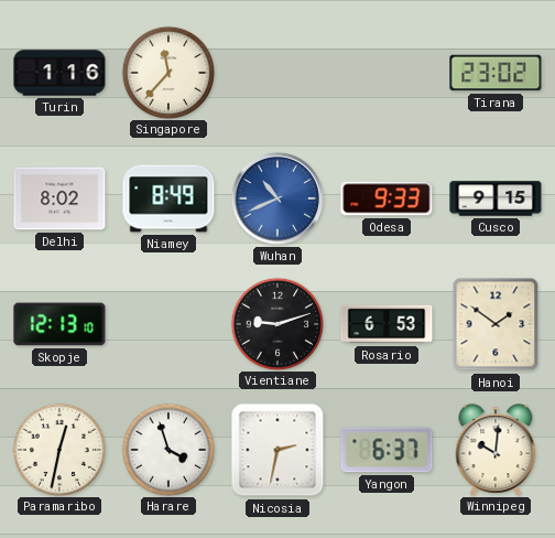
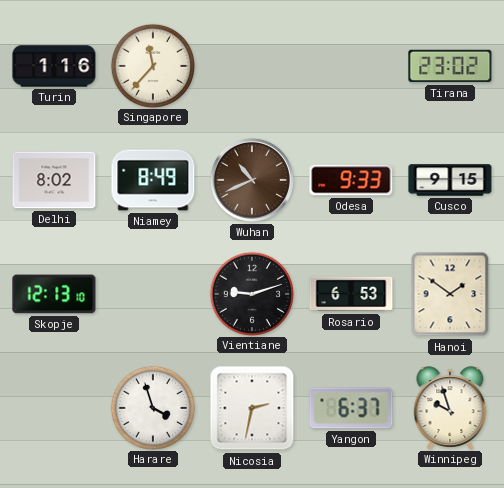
Wuhan dial: blue -> brown (252, 180)
Paramaribo: 12:32 -> none (58, 449)
Winnipeg: 10:01 -> 9:57 (450, 408)
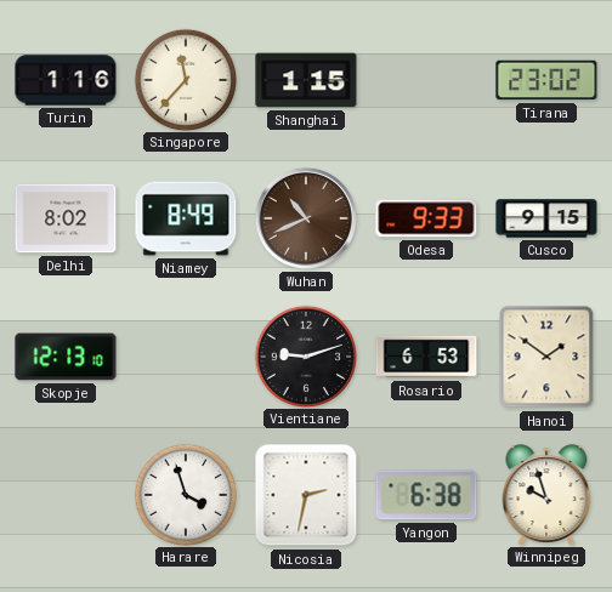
Shanghai: none -> 1:15 (306, 80)
Yangon: 6:37 -> 6:38 (426, 495)
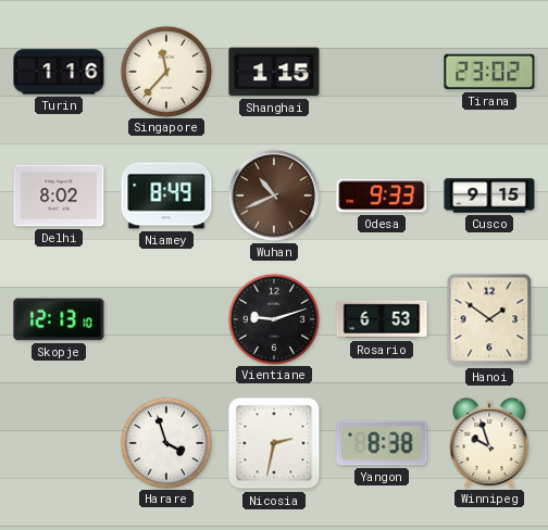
Yangon: 6:38 -> 8:38 (382, 443)
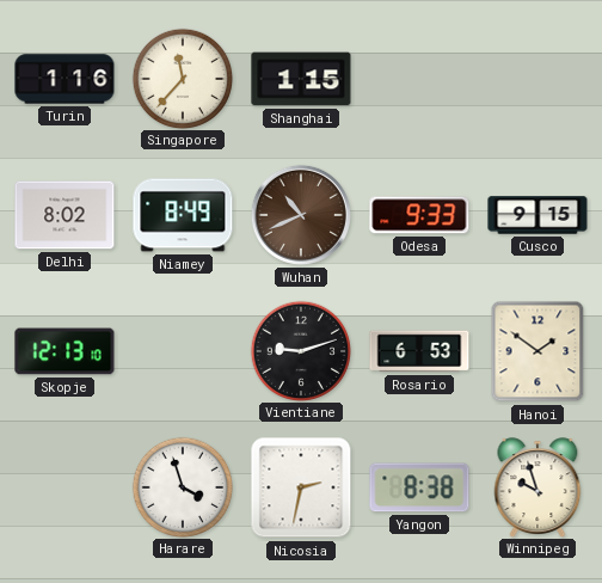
Tirana: 23:02 -> none (489, 72)
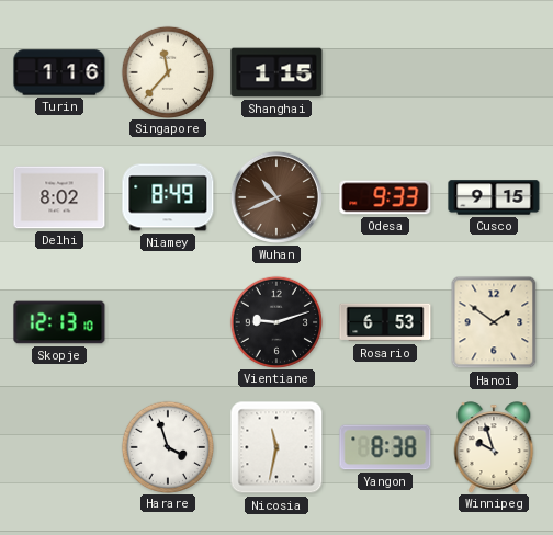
Nicosia: 2:32 -> 11:32 (276, 447)
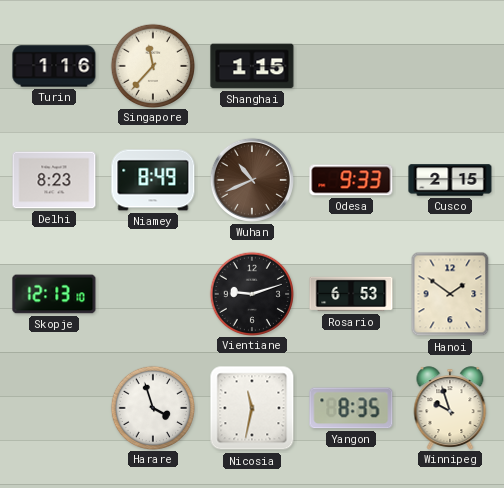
Delhi: 8:02 -> 8:23 (54, 180)
Cusco: 9:15 -> 2:15 (450, 180)
Yangon: 8:38 -> 8:35 (351, 408)
